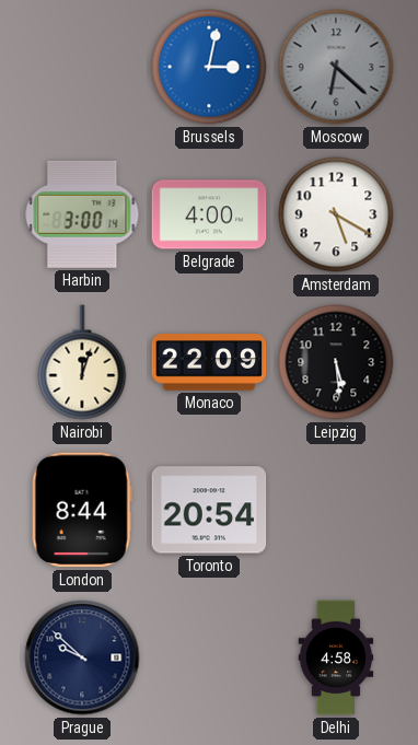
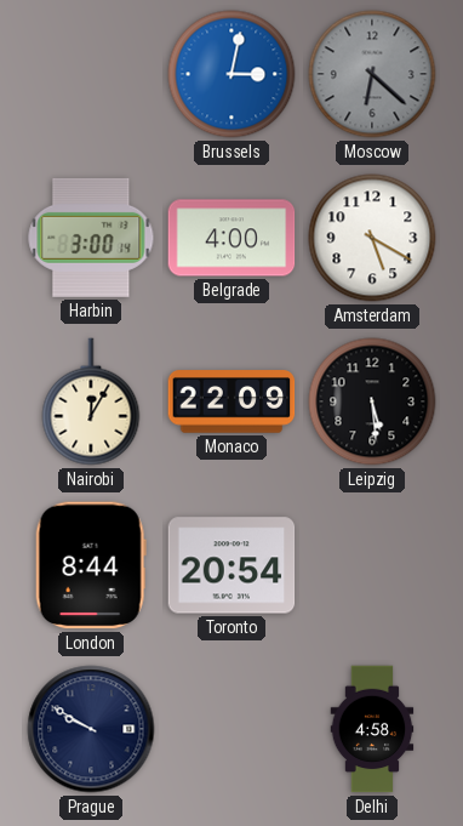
Nairobi: 12:03 -> 12:05 (91, 401)
Prague: 9:52 -> 9:50 (91, 729)
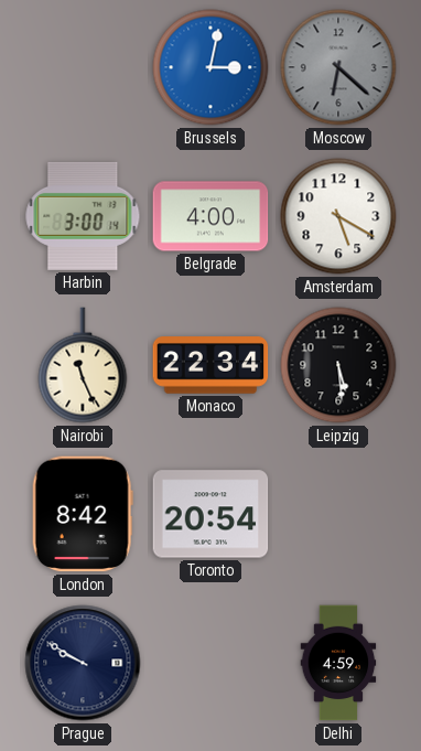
Nairobi: 12:05 -> 11:26 (83, 365)
Monaco: 22:09 -> 22:34 (210, 365)
London: 8:44 -> 8:42 (83, 514)
Delhi: 4:58 -> 4:59 (338, 663)
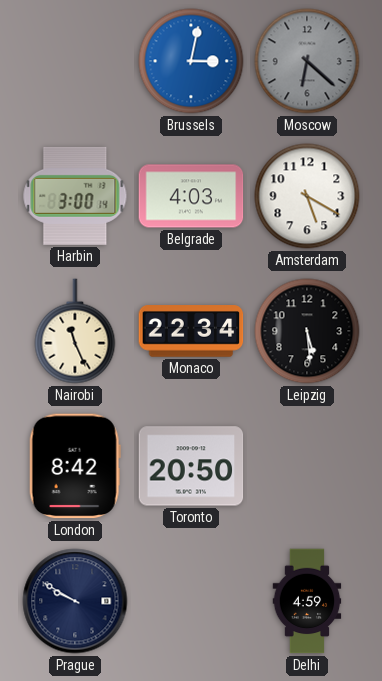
Belgrade: 4:00 -> 4:03 (191, 196)
Toronto: 20:54 -> 20:50 (191, 466)
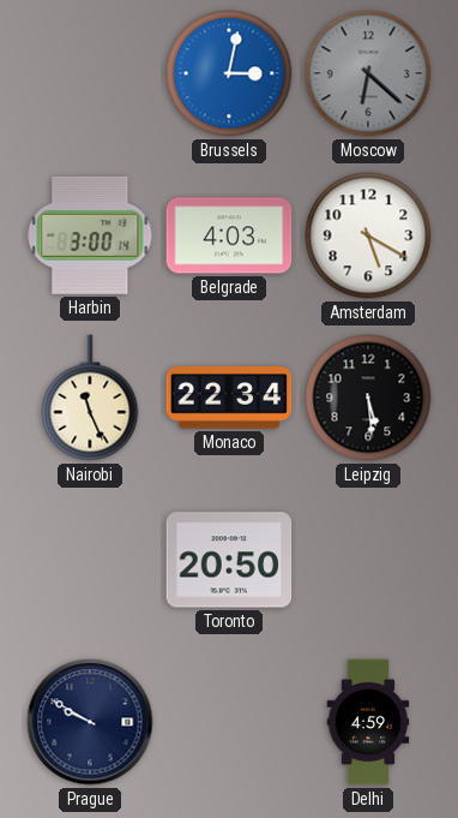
London: 8:42 -> none (75, 466)
